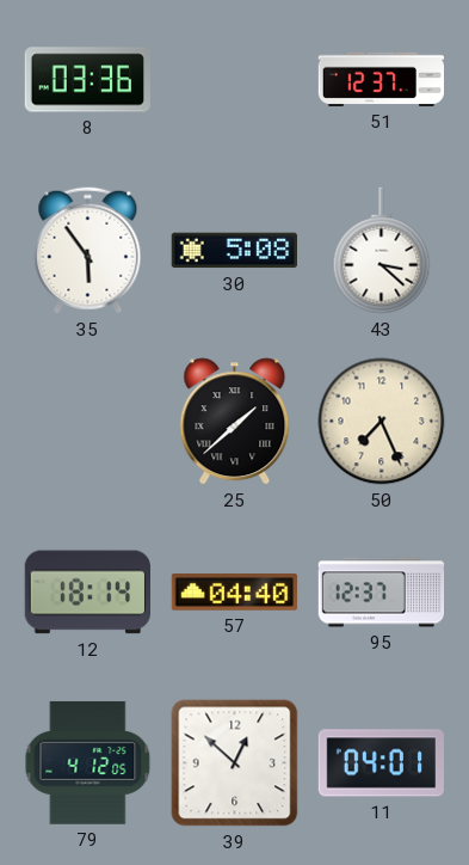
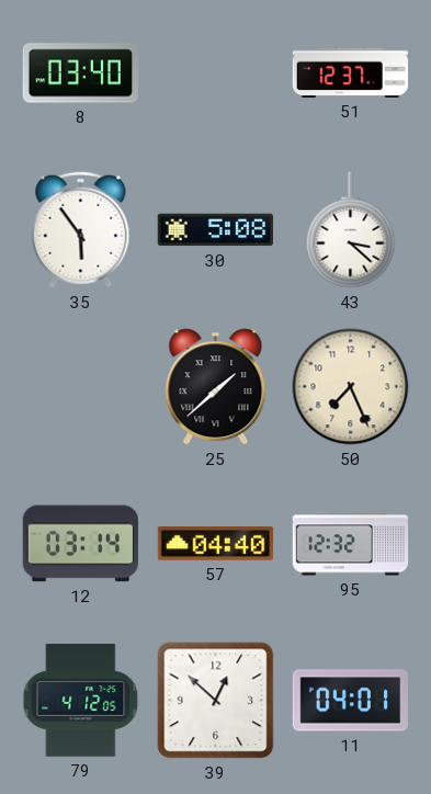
8: 03:36 -> 03:40 (80, 73)
12: 18:14 -> 03:14 (80, 544)
95: 12:37 -> 12:32 (351, 544)
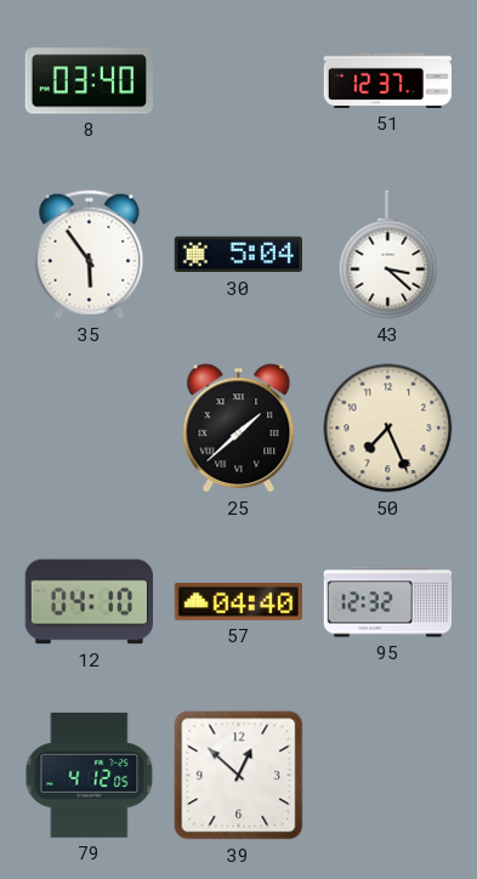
30: 5:08 -> 5:04 (238, 255)
12: 03:14 -> 04:10 (89, 602)
11: 04:01 -> none (350, 701)
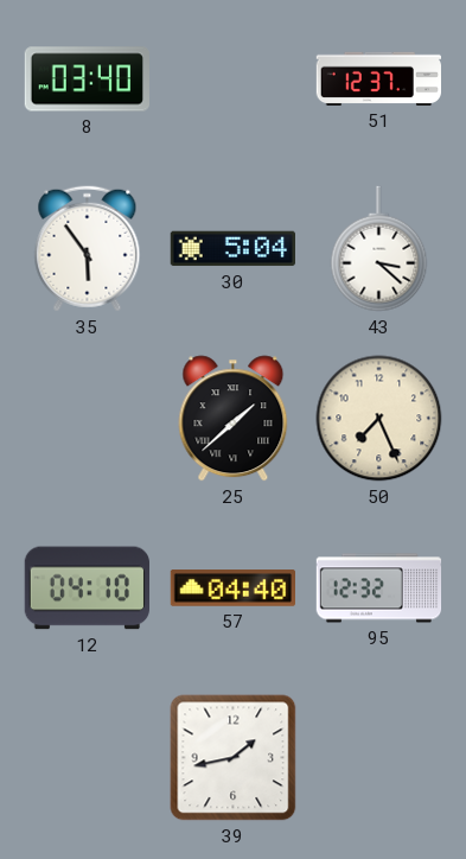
79: 4:12 -> none (90, 775)
39: 12:52 -> 1:43 (234, 758)
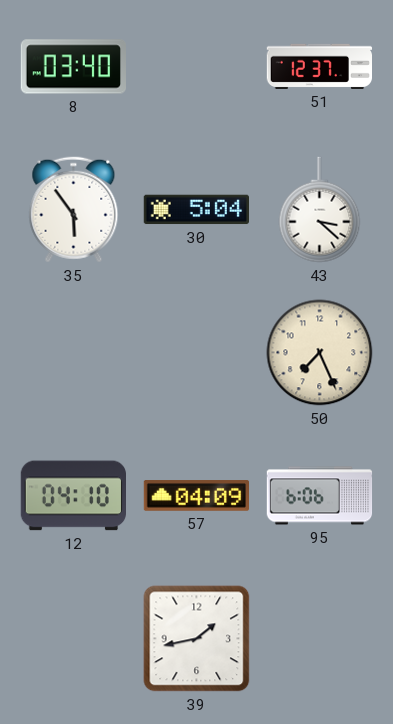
25: 1:38 -> none (234, 419)
57: 04:40 -> 04:09 (196, 496)
95: 12:32 -> 6:06 (320, 496)
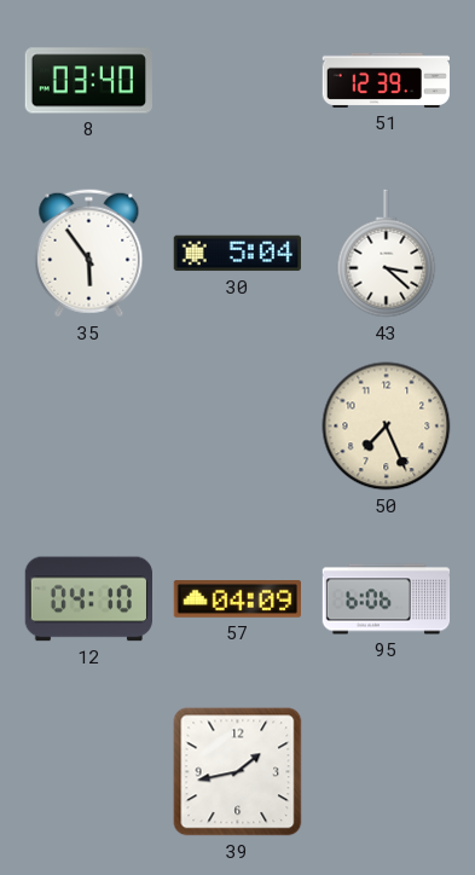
51: 12:37 -> 12:39 (386, 80)
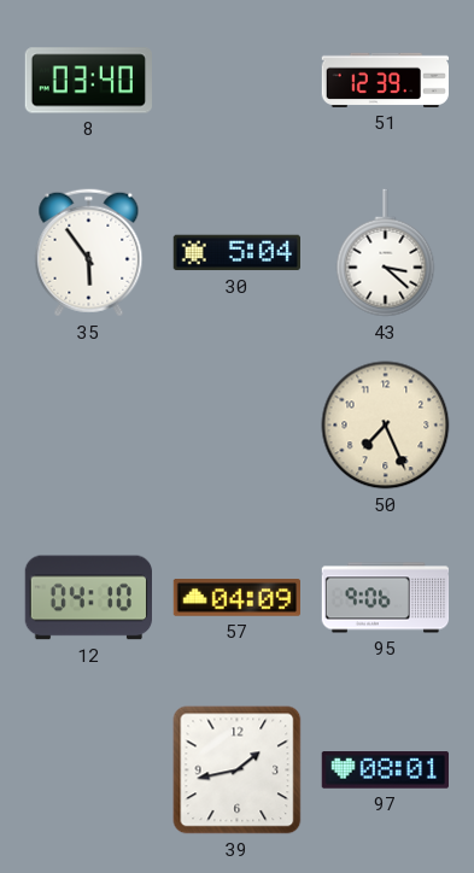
95: 6:06 -> 9:06 (386, 598)
97: none -> 08:01 (385, 771)
